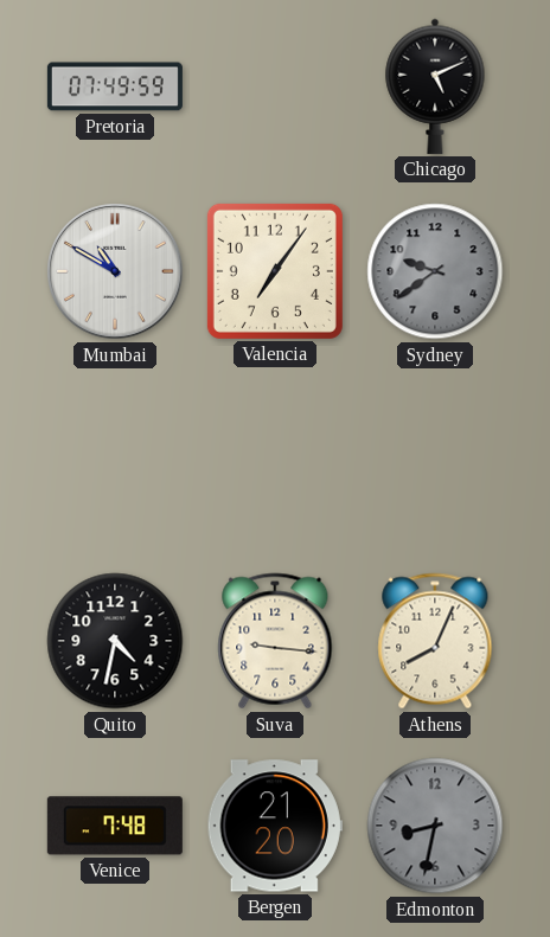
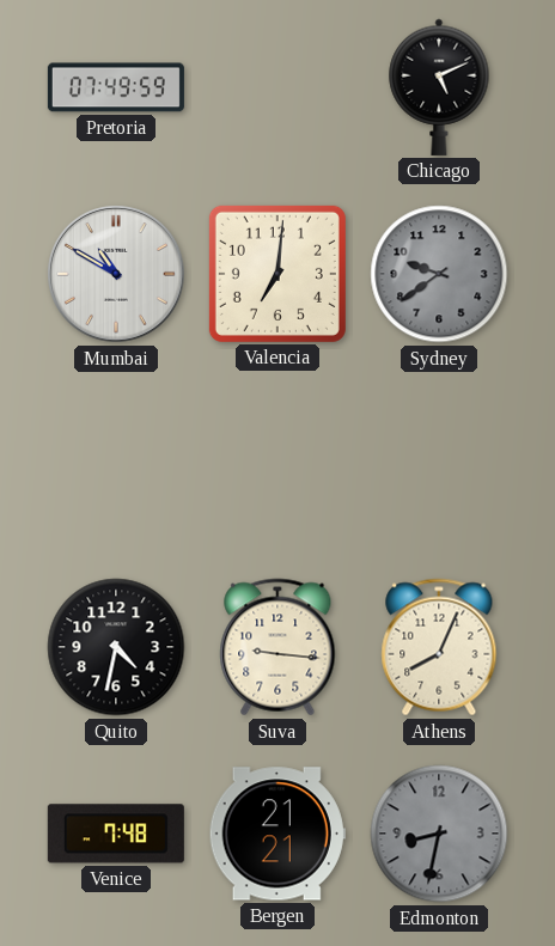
Valencia: 7:06 -> 7:01 (277, 274)
Bergen: 21:20 -> 21:21 (277, 834)
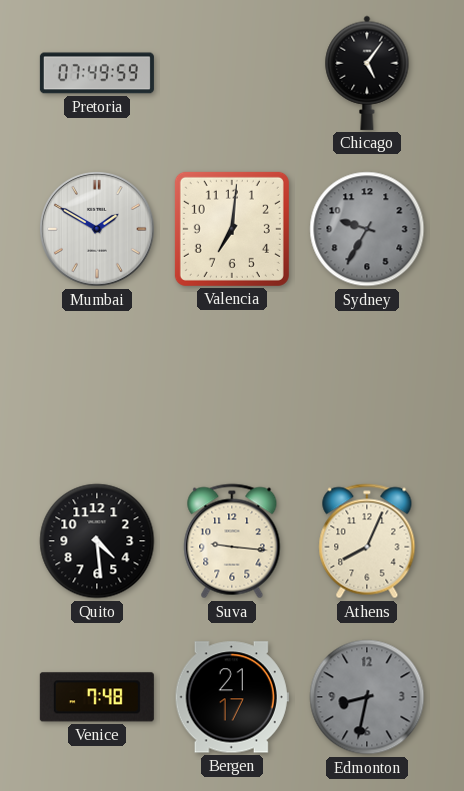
Chicago: 5:11 -> 5:06 (367, 73)
Mumbai: 10:50 -> 1:50 (97, 229)
Sydney: 9:39 -> 9:35 (367, 229)
Quito: 4:32 -> 4:29 (97, 541)
Bergen: 21:21 -> 21:17 (232, 697)
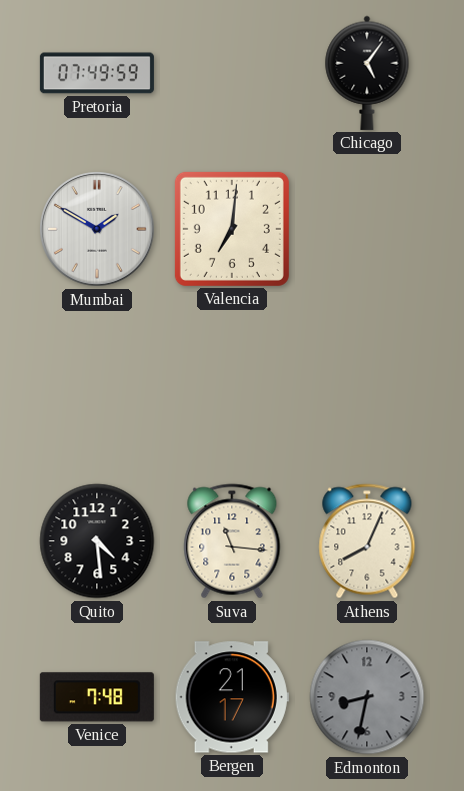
Sydney: 9:35 -> none (367, 229)
Suva: 9:16 -> 11:16 (232, 541)
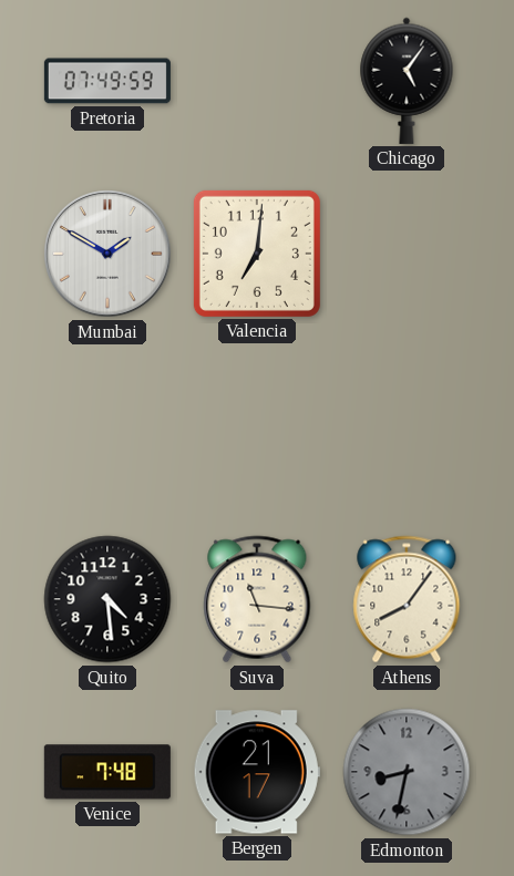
Athens: 8:04 -> 8:06 (407, 599)
